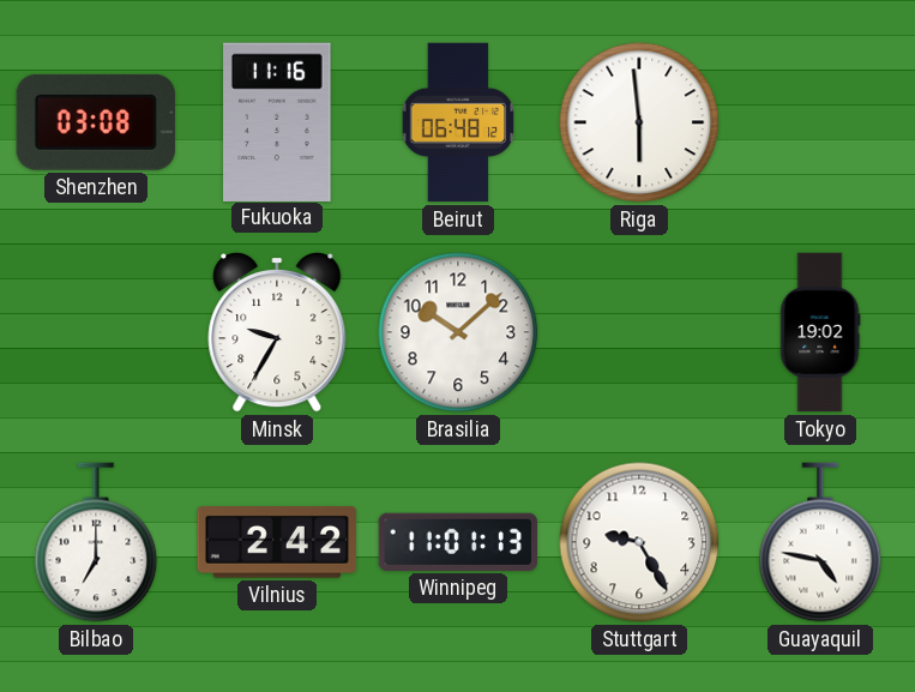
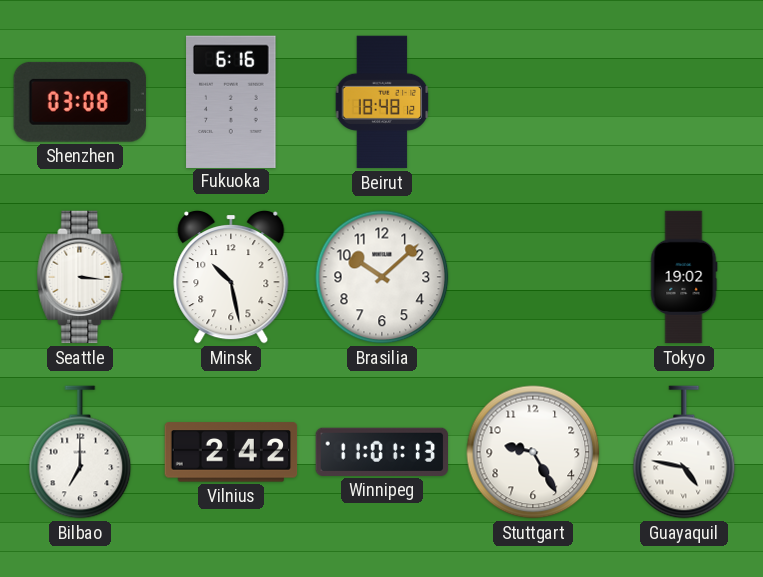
Fukuoka: 11:16 -> 6:16 (231, 101)
Beirut: 06:48 -> 18:48 (382, 102)
Riga: 5:59 -> none (639, 122)
Seattle: none -> 3:16 (80, 277)
Minsk: 9:35 -> 10:28 (231, 277)
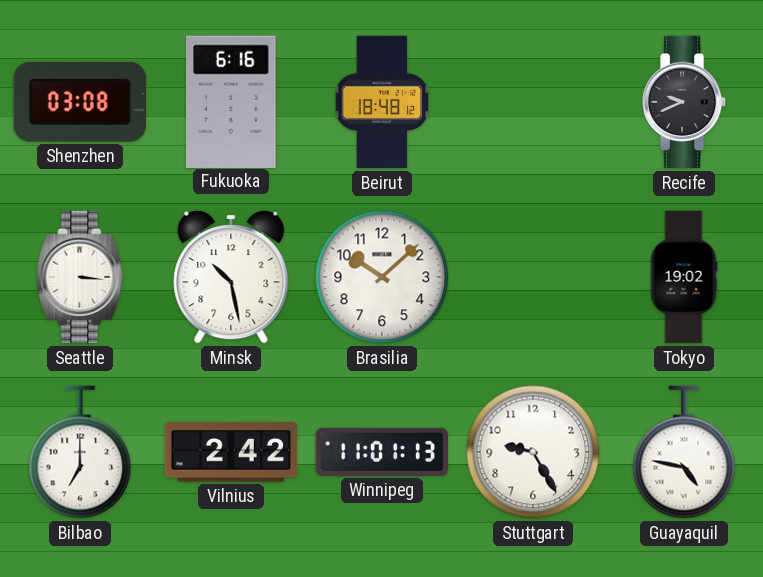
Recife: none -> 9:41 (684, 102)
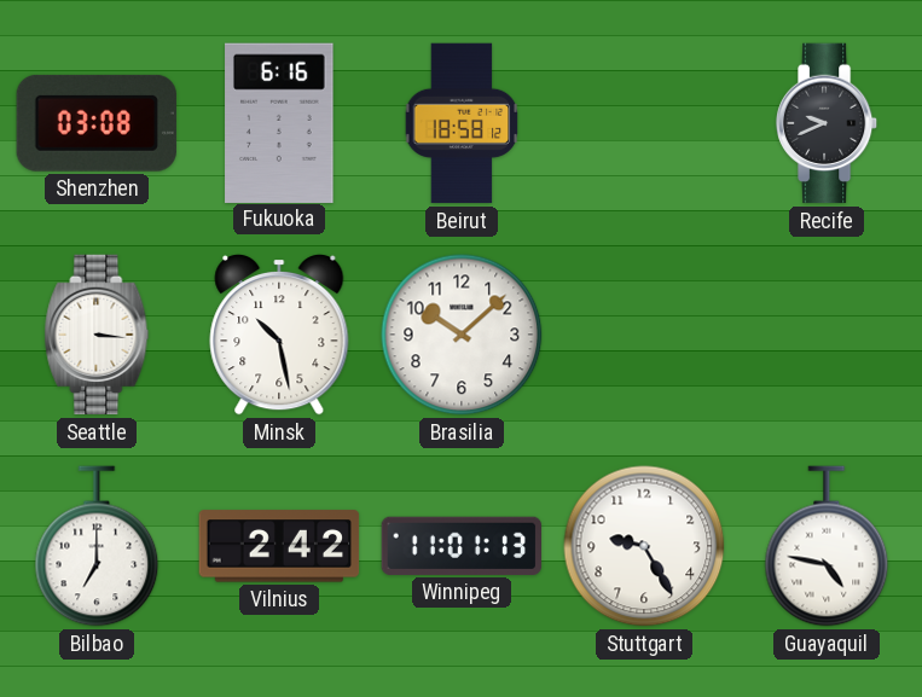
Beirut: 18:48 -> 18:58 (462, 123)
Tokyo: 19:02 -> none (684, 277)
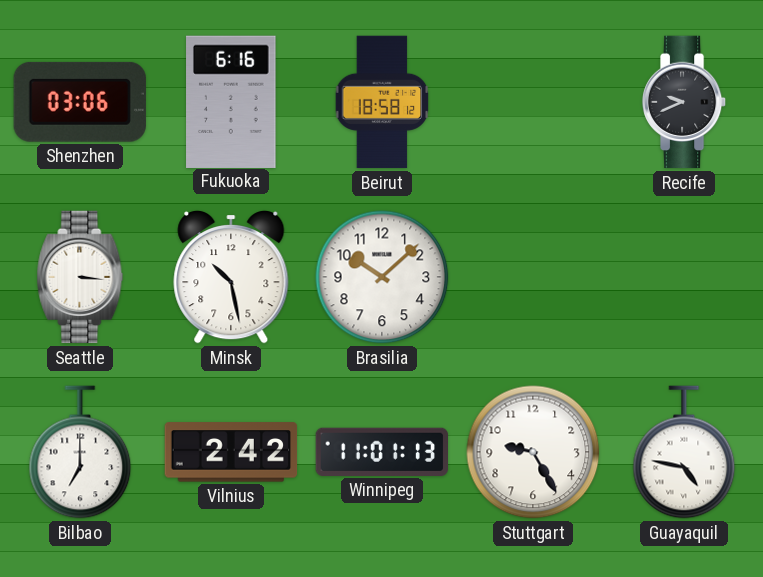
Shenzhen: 03:08 -> 03:06 (80, 102)
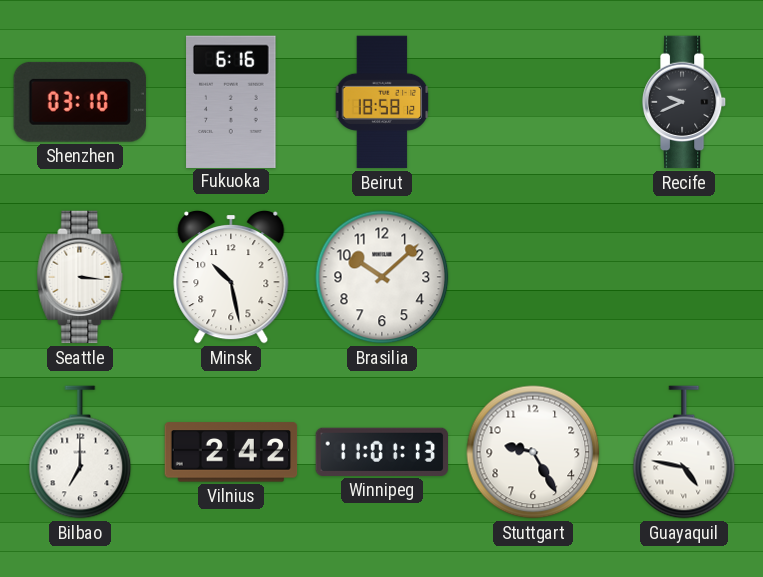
Shenzhen: 03:06 -> 03:10 (80, 102)
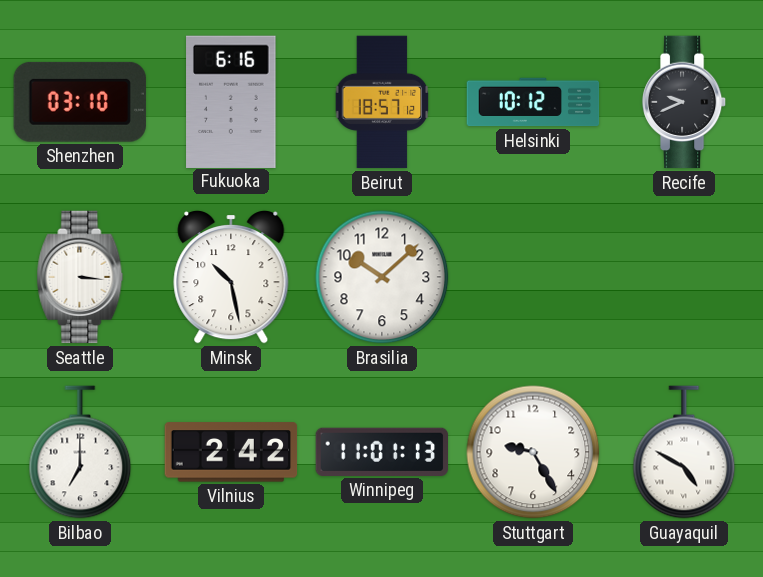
Beirut: 18:58 -> 18:57 (382, 102)
Helsinki: none -> 10:12 (533, 102)
Guayaquil: 4:47 -> 4:50 (684, 452)
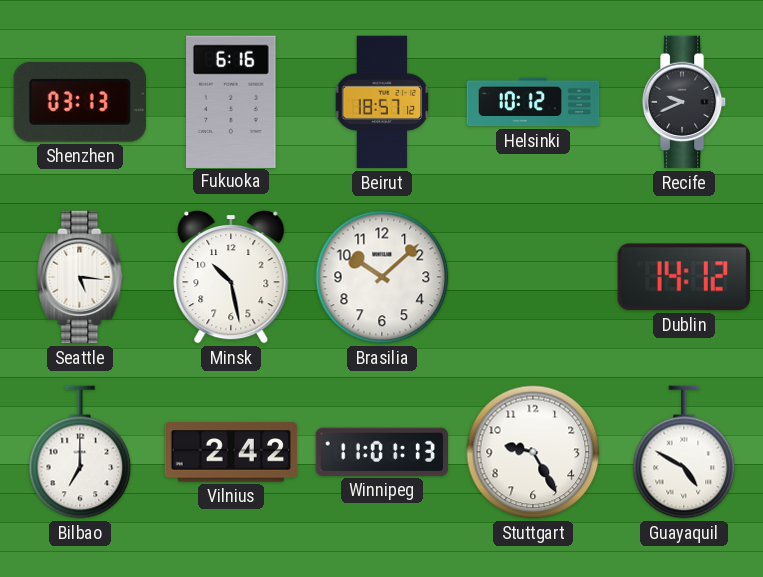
Shenzhen: 03:10 -> 03:13 (80, 102)
Seattle: 3:16 -> 5:16 (80, 277)
Dublin: none -> 14:12 (684, 277)
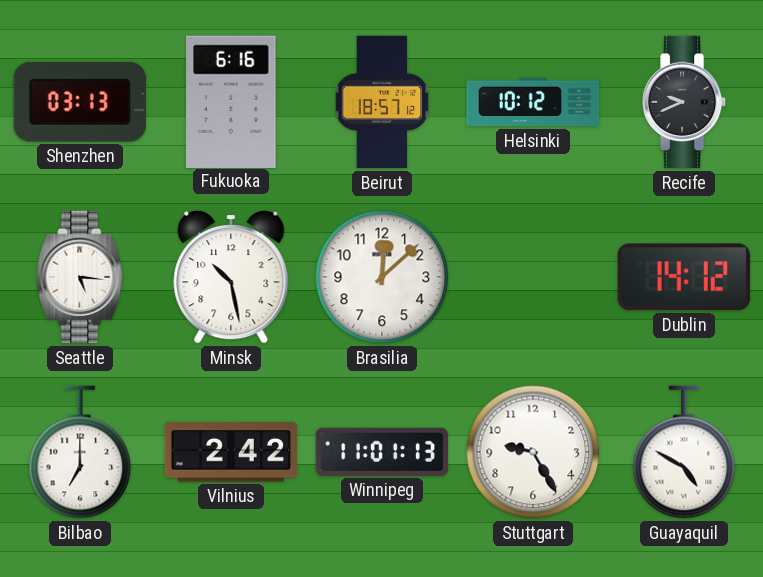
Brasilia: 10:08 -> 12:08 (382, 277)
